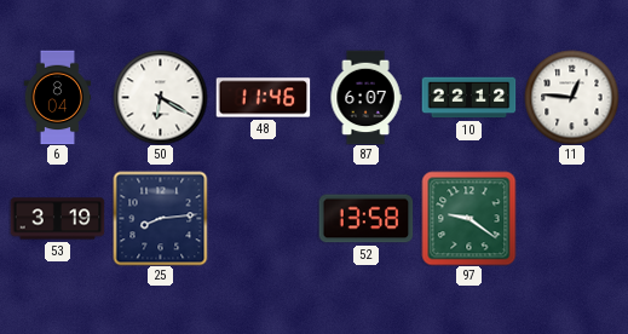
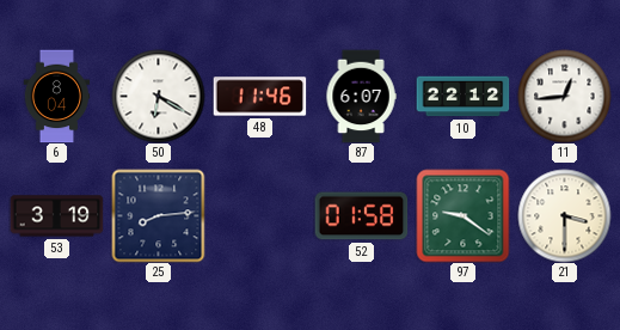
11: 12:46 -> 12:44 (564, 96)
52: 13:58 -> 01:58 (361, 216)
21: none -> 3:30 (564, 215)
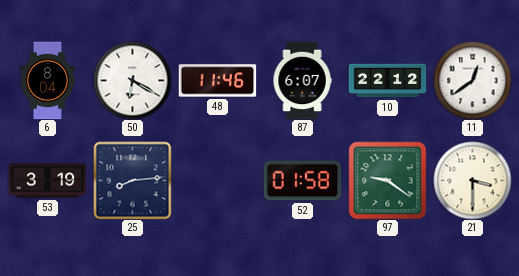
11: 12:44 -> 12:39 (472, 80)
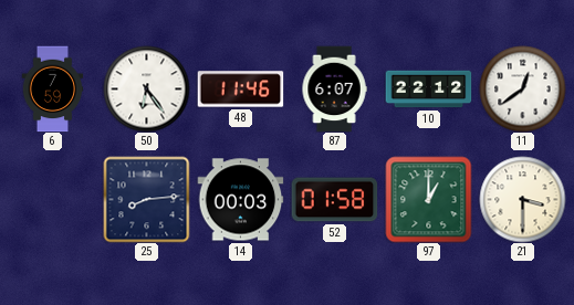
6: 8:04 -> 7:59 (53, 88)
50: 6:20 -> 6:24 (146, 88)
53: 3:19 -> none (47, 181)
14: none -> 00:03 (240, 200)
97: 9:21 -> 1:00 (428, 199)
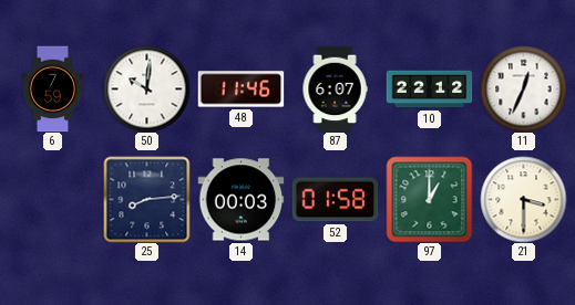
50: 6:24 -> 10:01 (146, 88)
11: 12:39 -> 12:34 (523, 88)
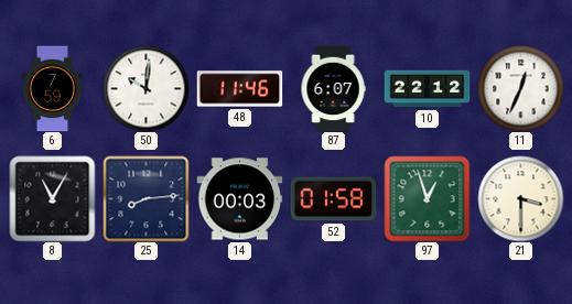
8: none -> 11:05 (52, 198)
97: 1:00 -> 12:57 (427, 198)
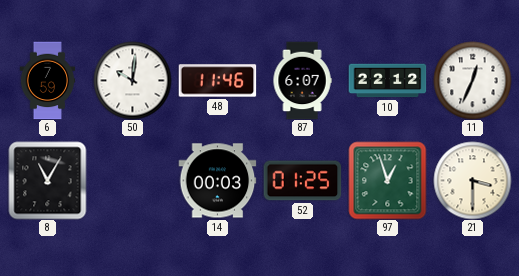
25: 8:14 -> none (145, 198)
52: 01:58 -> 01:25 (302, 181)
